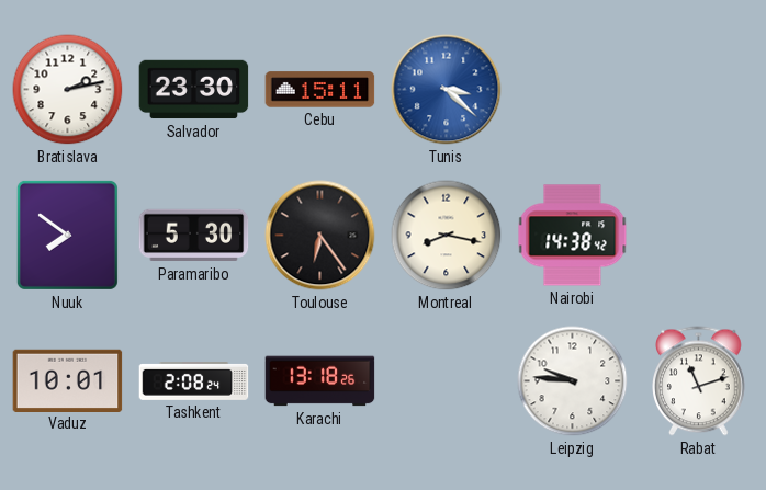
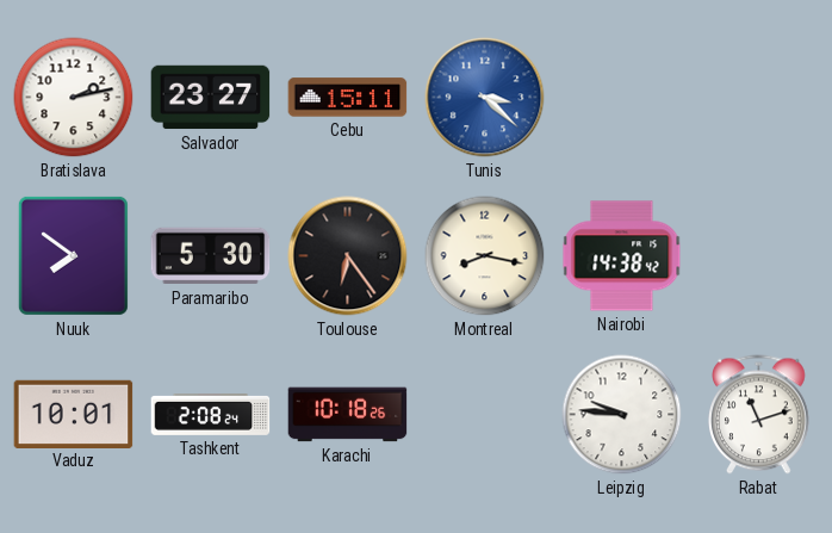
Salvador: 23:30 -> 23:27 (211, 98)
Karachi: 13:18 -> 10:18 (348, 415)
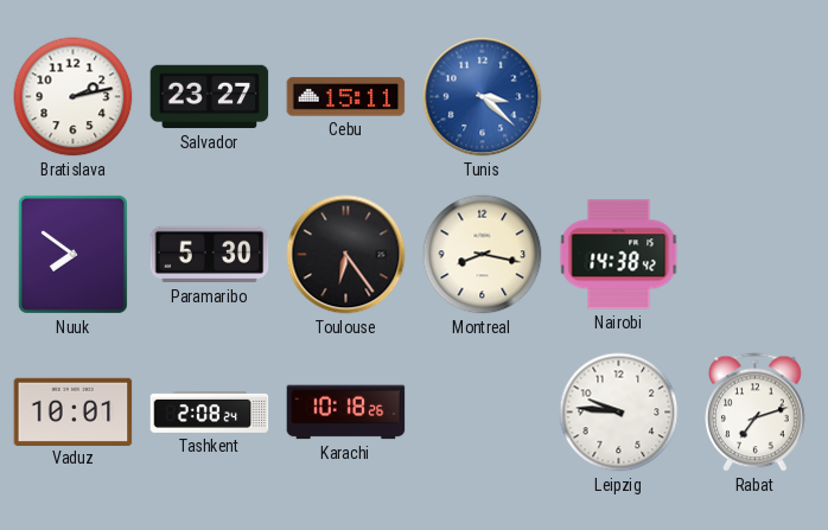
Rabat: 11:12 -> 7:12 (756, 413)
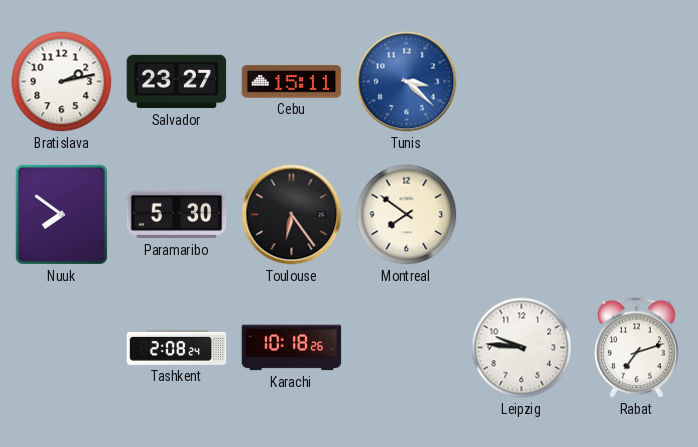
Montreal: 8:17 -> 7:51 (407, 215)
Nairobi: 14:38 -> none (619, 255)
Vaduz: 10:01 -> none (74, 411)
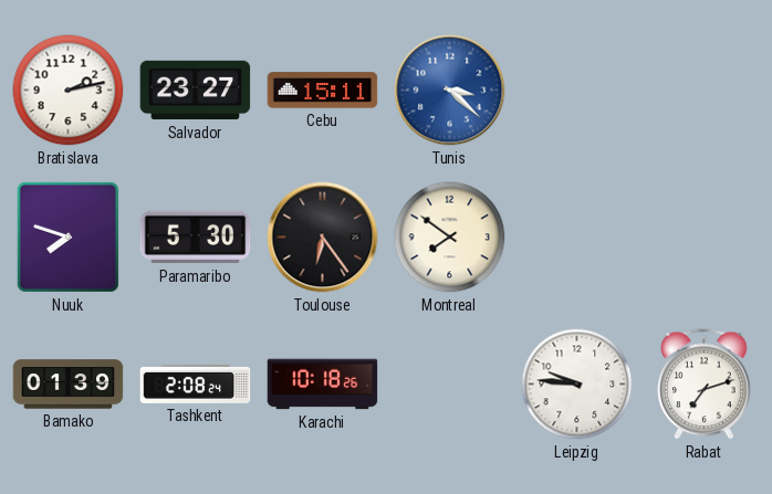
Nuuk: 7:51 -> 7:48 (67, 237)
Bamako: none -> 01:39 (69, 385)
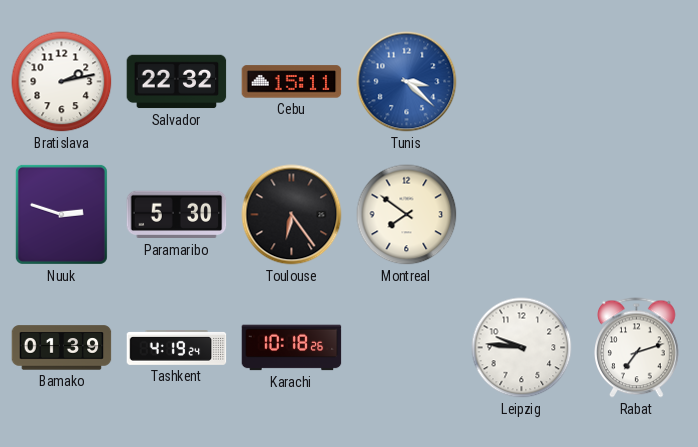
Salvador: 23:27 -> 22:32 (177, 82)
Nuuk: 7:48 -> 2:48 (61, 214)
Tashkent: 2:08 -> 4:19 (177, 348)
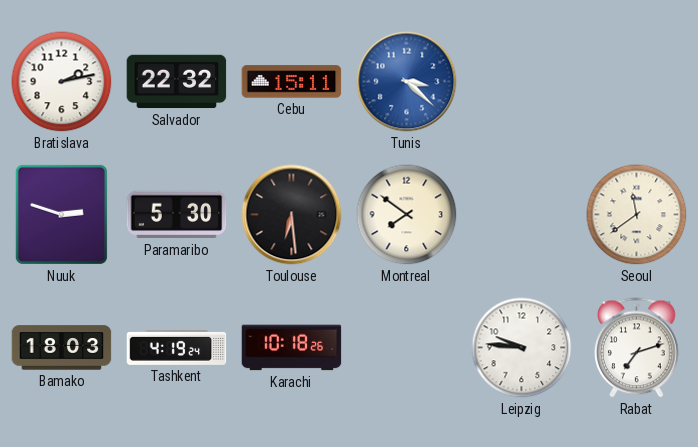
Toulouse: 6:24 -> 6:29 (292, 215)
Seoul: none -> 11:39 (637, 215)
Bamako: 01:39 -> 18:03 (62, 348)
